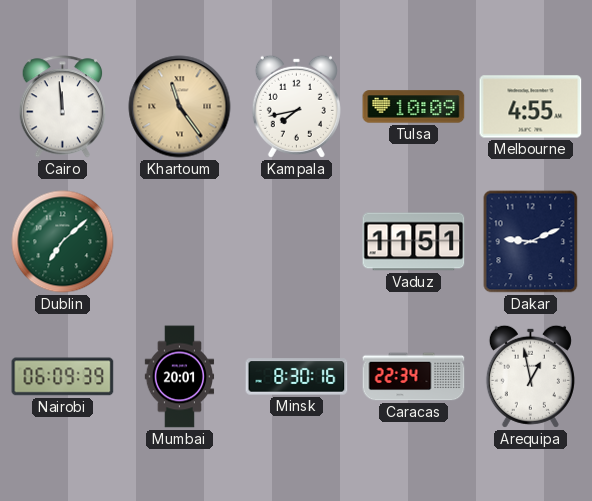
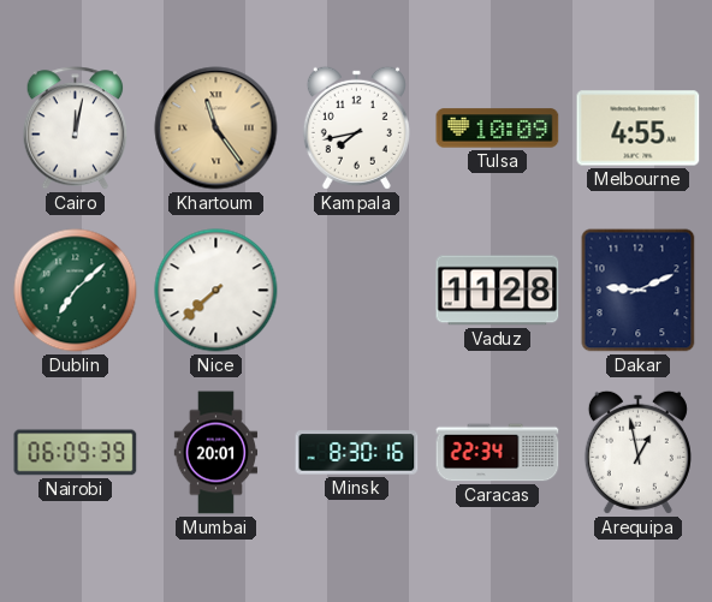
Cairo: 11:59 -> 12:02 (76, 129)
Nice: none -> 7:38 (216, 291)
Vaduz: 11:51 -> 11:28 (498, 291)
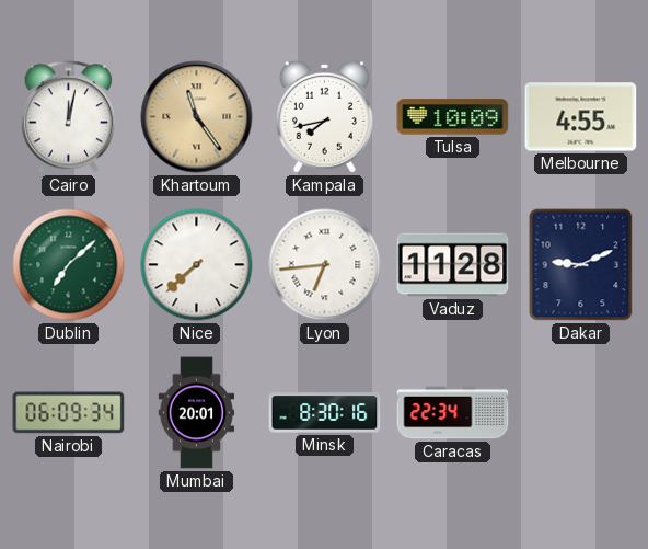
Lyon: none -> 6:44 (325, 265)
Nairobi: 06:09:39 -> 06:09:34 (69, 413)
Arequipa: 12:58 -> none (637, 452)
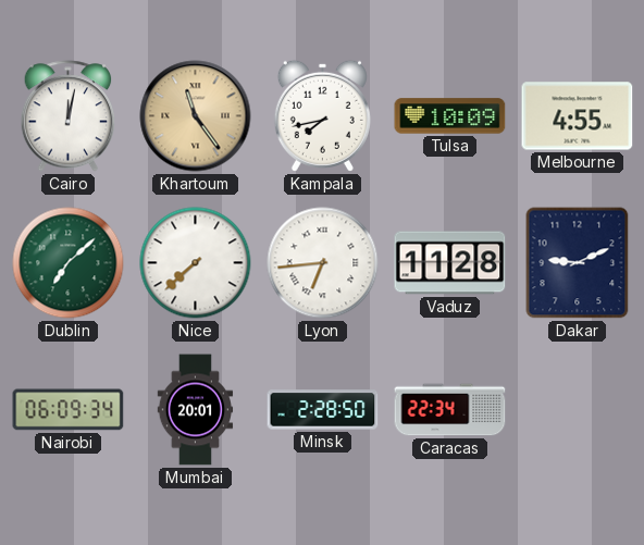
Minsk: 8:30 -> 2:28 (323, 410)
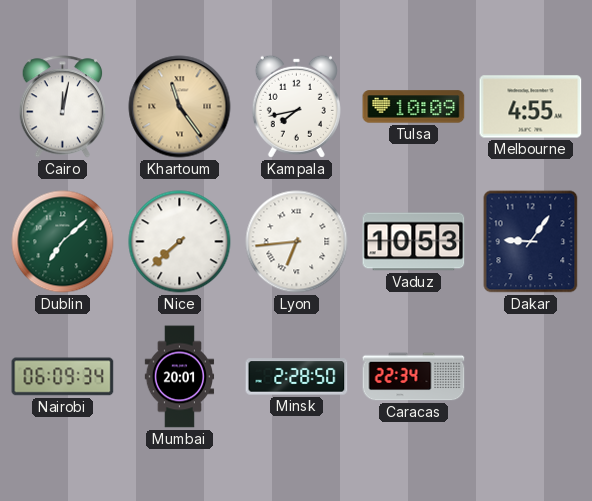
Vaduz: 11:28 -> 10:53 (414, 242)
Dakar: 9:11 -> 9:06 (531, 242)
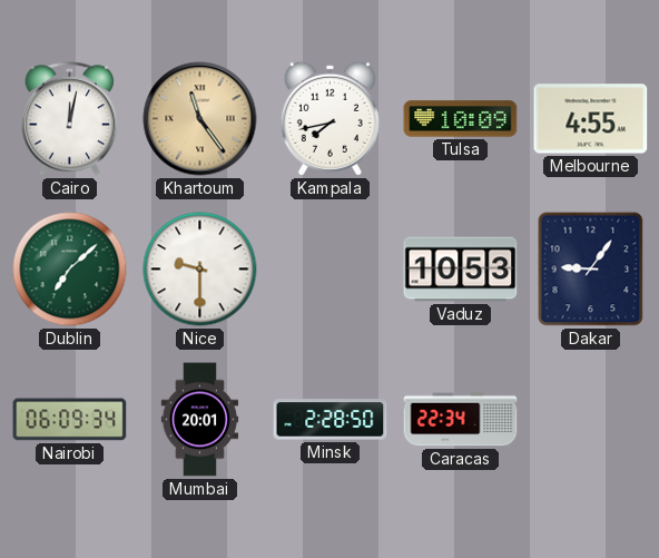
Nice: 7:38 -> 9:30 (200, 270)
Lyon: 6:44 -> none (297, 242)
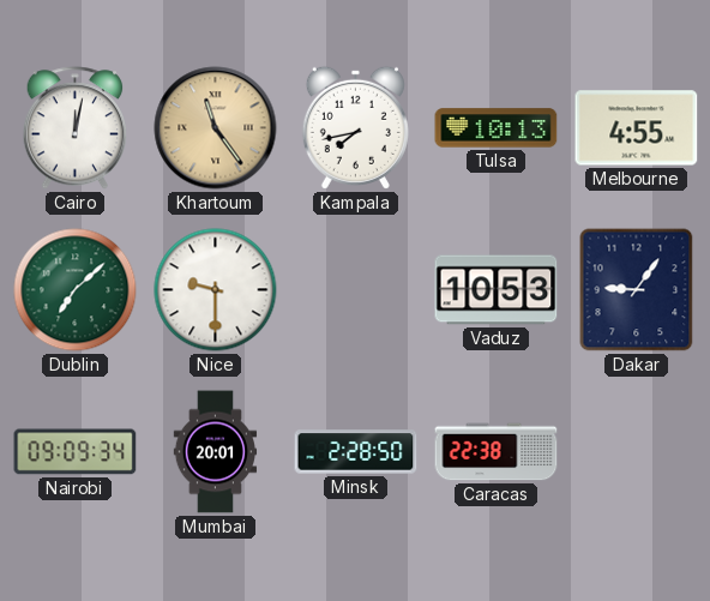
Tulsa: 10:09 -> 10:13 (497, 128)
Nairobi: 06:09 -> 09:09 (76, 452)
Caracas: 22:34 -> 22:38 (497, 452)
